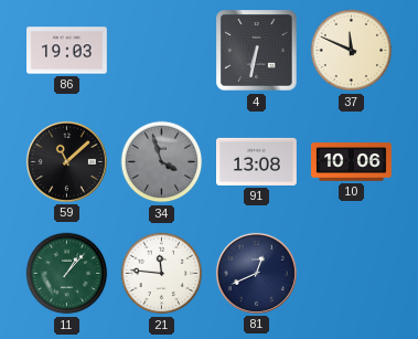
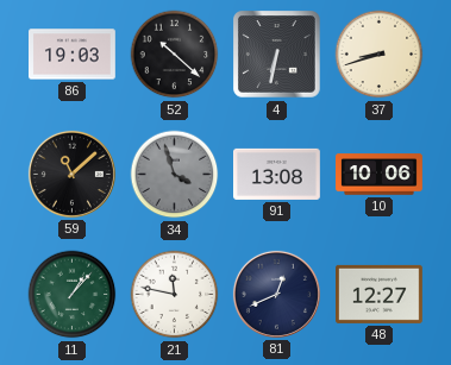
52: none -> 10:22 (175, 55)
37: 11:49 -> 8:42 (380, 55)
21: 11:46 -> 11:47 (175, 295)
48: none -> 12:27 (380, 294)
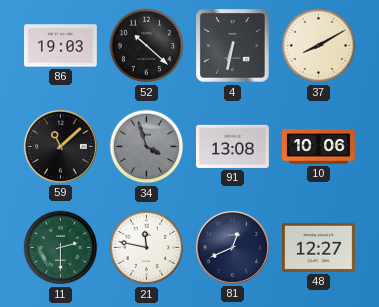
37: 8:42 -> 8:10 (319, 46)
11: 1:07 -> 2:30 (61, 248)
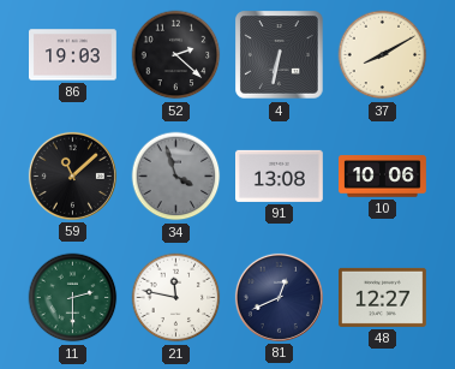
52: 10:22 -> 2:22 (176, 55)
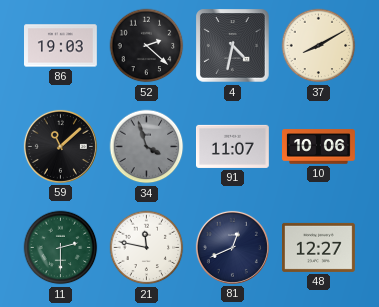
4: 6:32 -> 4:32 (233, 46)
91: 13:08 -> 11:07 (233, 146)
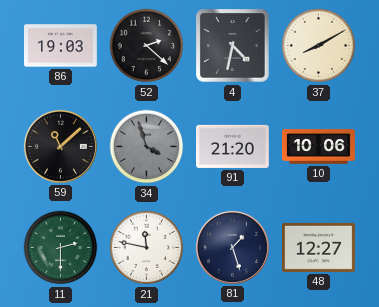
91: 11:07 -> 21:20 (233, 146)
81: 12:41 -> 1:27 (232, 247)
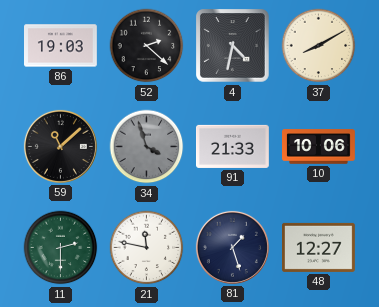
91: 21:20 -> 21:33 (233, 146)
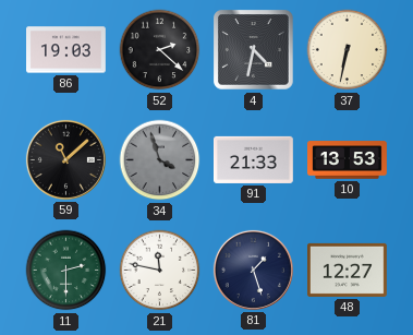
37: 8:10 -> 6:32 (348, 50)
10: 10:06 -> 13:53 (348, 160)
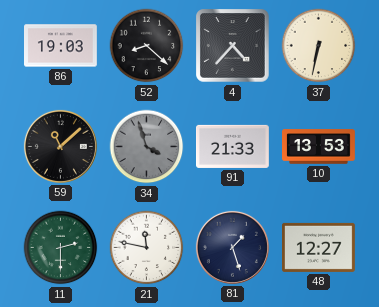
52: 2:22 -> 8:22 (147, 46)
4: 4:32 -> 4:37 (233, 46)
